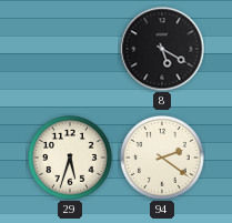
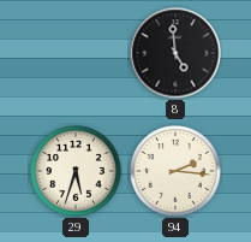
8: 5:20 -> 4:59 (175, 53)
94: 2:21 -> 2:16 (175, 171)
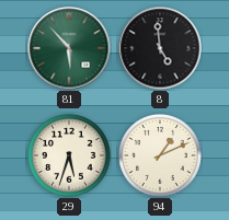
81: none -> 5:53 (69, 48)
94: 2:16 -> 1:11 (160, 155)
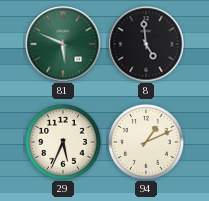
81: 5:53 -> 5:49 (63, 44)
29: 5:33 -> 5:34 (63, 142)
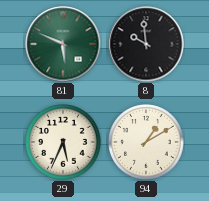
8: 4:59 -> 9:59 (146, 44)
94: 1:11 -> 1:10 (146, 142)
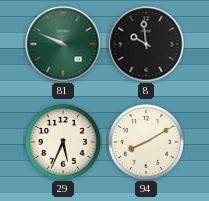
81: 5:49 -> 9:49 (63, 44)
94: 1:10 -> 8:10 (146, 142)
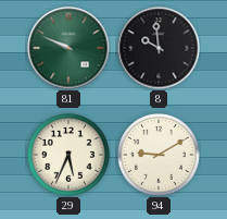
94: 8:10 -> 9:10 (159, 155)
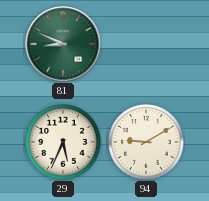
81: 9:49 -> 8:49 (63, 44)
8: 9:59 -> none (159, 48)
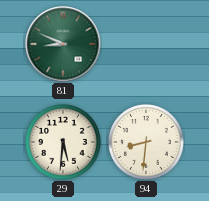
29: 5:34 -> 5:31 (63, 142)
94: 9:10 -> 8:31 (146, 142)
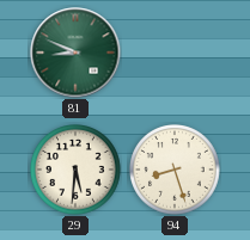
94: 8:31 -> 8:27 (175, 170)
